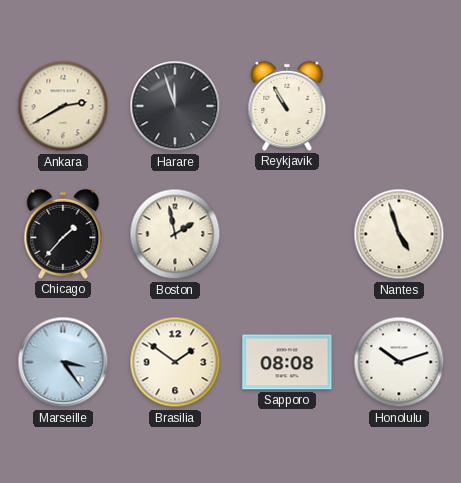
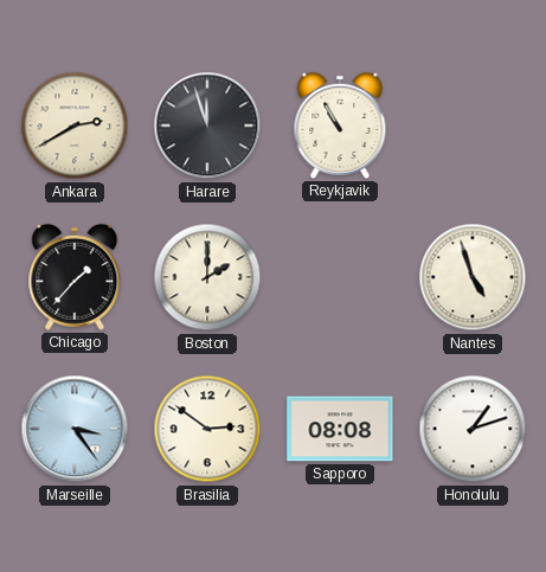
Boston: 1:58 -> 2:00 (207, 277)
Brasilia: 1:51 -> 2:51 (207, 429)
Honolulu: 10:12 -> 1:12 (473, 429)
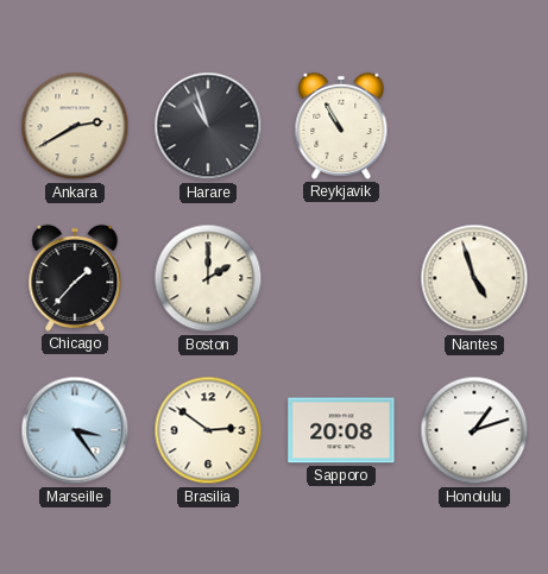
Harare: 11:57 -> 10:57 (208, 126)
Sapporo: 08:08 -> 20:08 (341, 430)
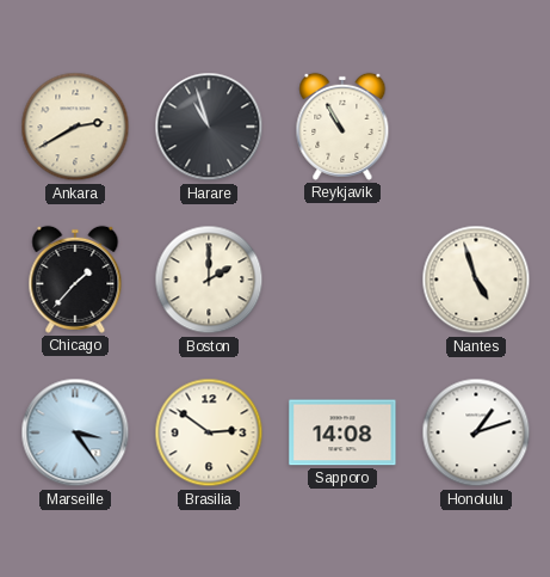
Sapporo: 20:08 -> 14:08 (342, 432)
